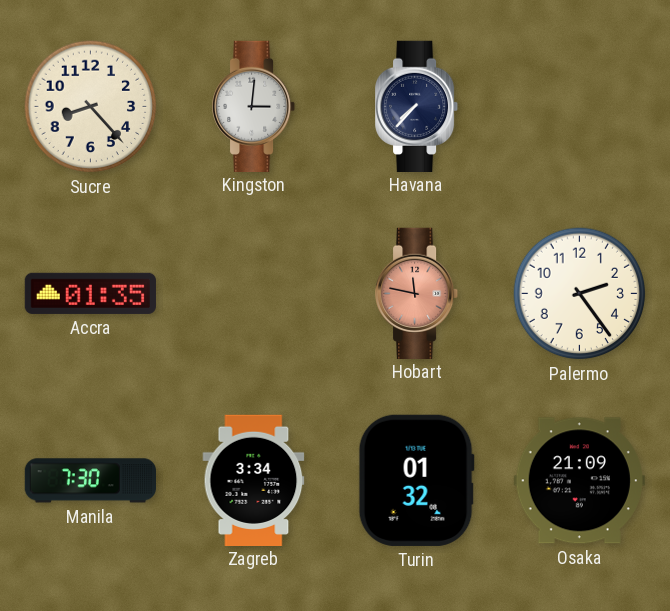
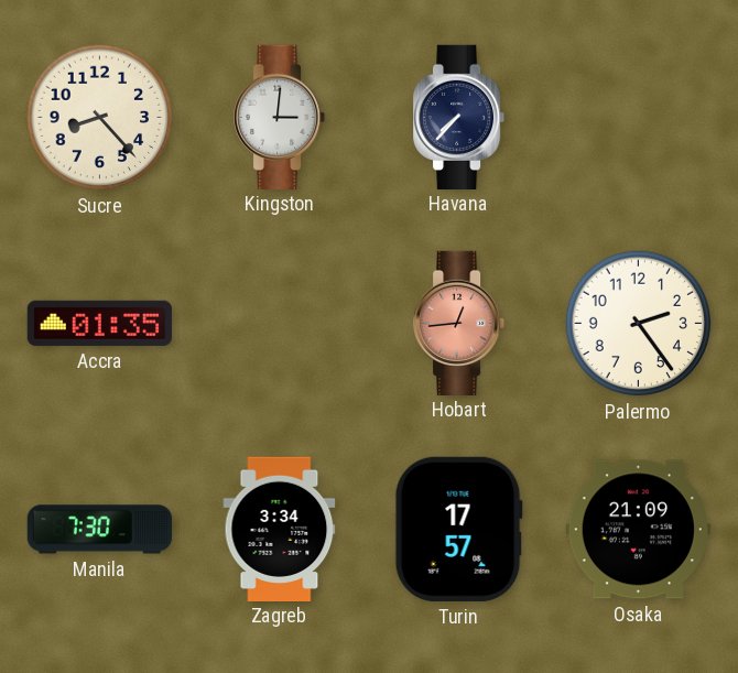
Hobart: 11:47 -> 12:44 (460, 323)
Turin: 01:32 -> 17:57 (458, 529)
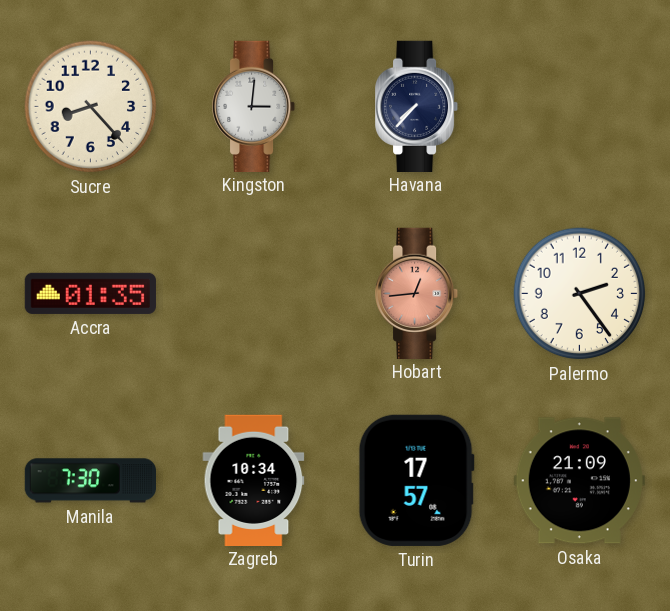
Zagreb: 3:34 -> 10:34 (254, 480)
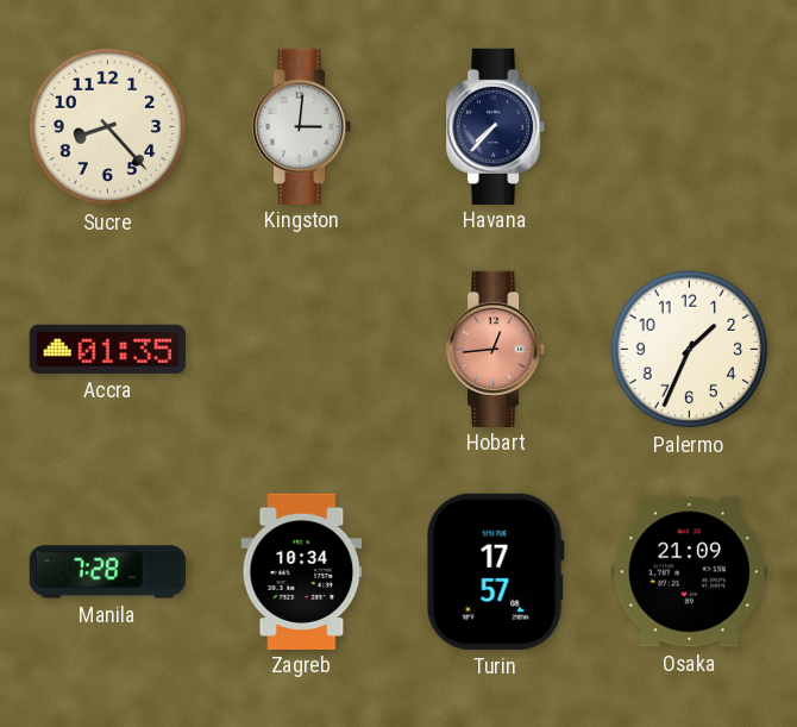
Palermo: 2:24 -> 1:34 (690, 350)
Manila: 7:30 -> 7:28 (107, 572)
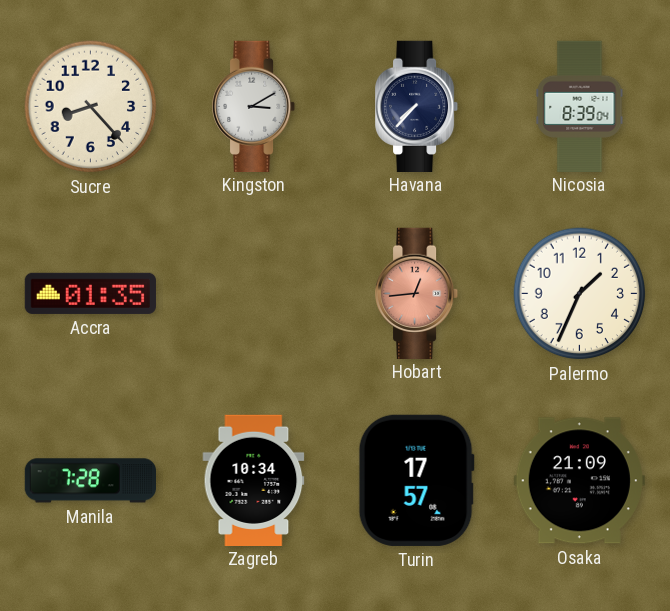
Kingston: 3:01 -> 3:10 (255, 106)
Nicosia: none -> 8:39 (580, 106)
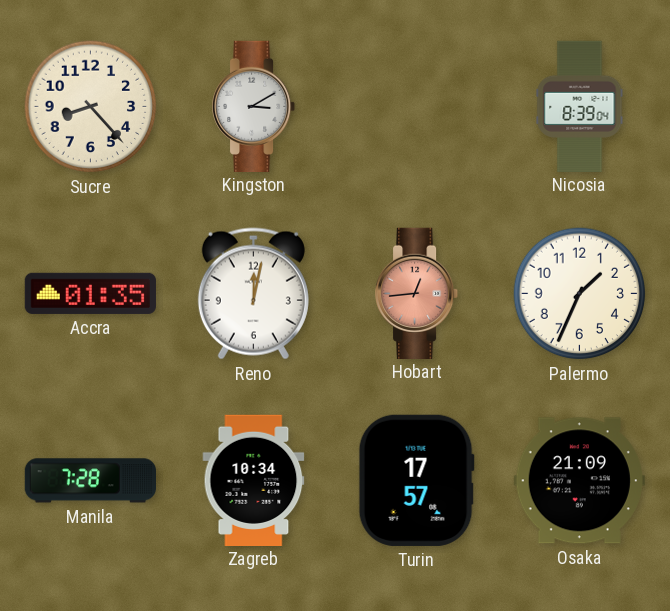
Havana: 7:37 -> none (418, 106)
Reno: none -> 12:02 (253, 294)
